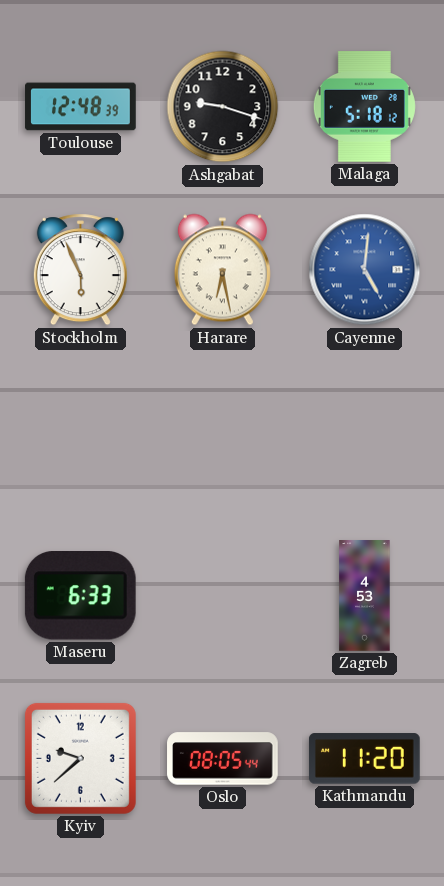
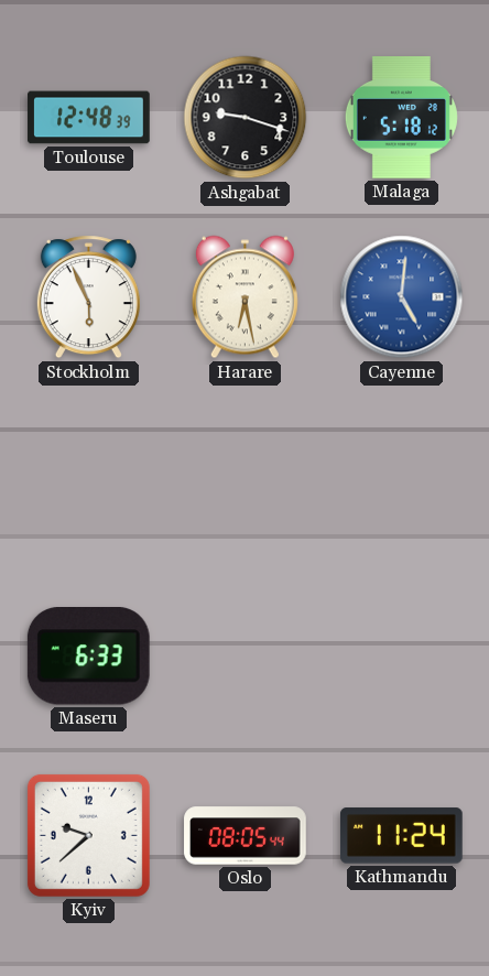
Zagreb: 4:53 -> none (365, 596)
Kathmandu: 11:20 -> 11:24 (402, 836)
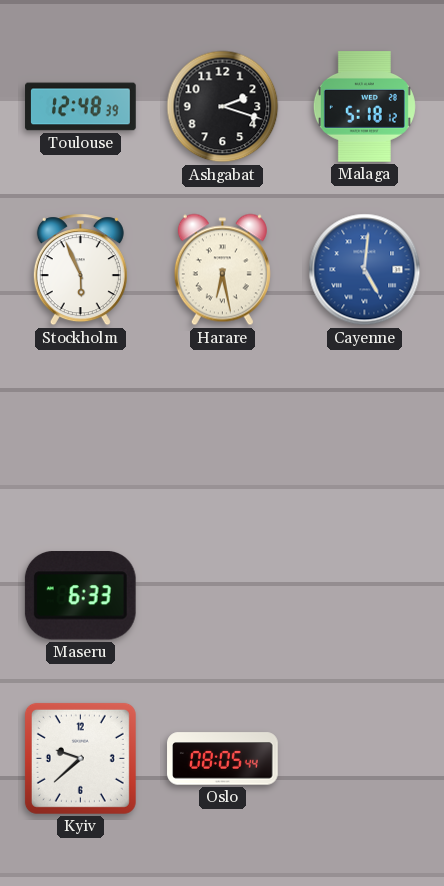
Ashgabat: 9:18 -> 2:18 (223, 107)
Kathmandu: 11:24 -> none (402, 836)
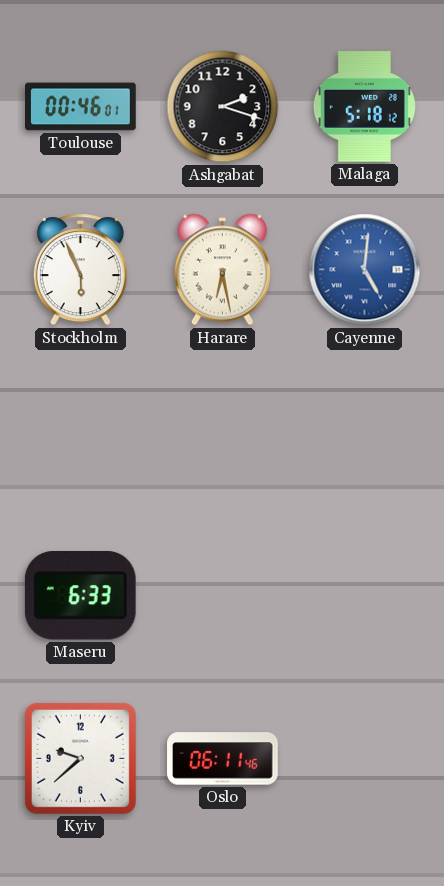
Toulouse: 12:48 -> 00:46 (81, 107)
Oslo: 08:05 -> 06:11 (223, 759)
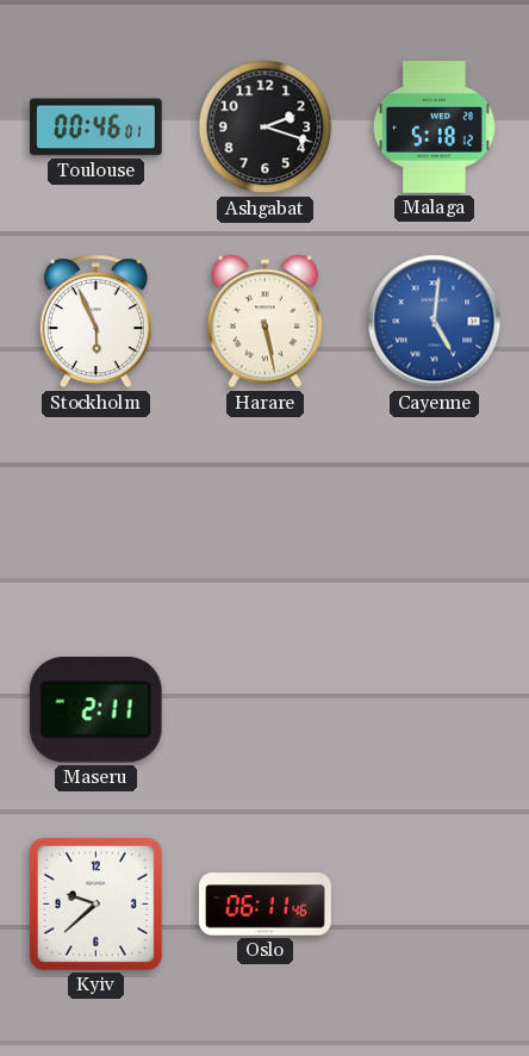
Harare: 6:28 -> 5:28 (264, 322)
Maseru: 6:33 -> 2:11 (95, 710)
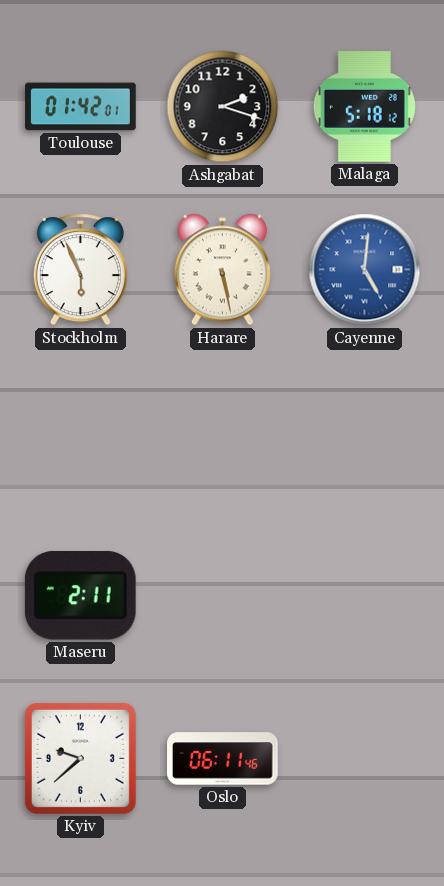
Toulouse: 00:46 -> 01:42 (81, 107)
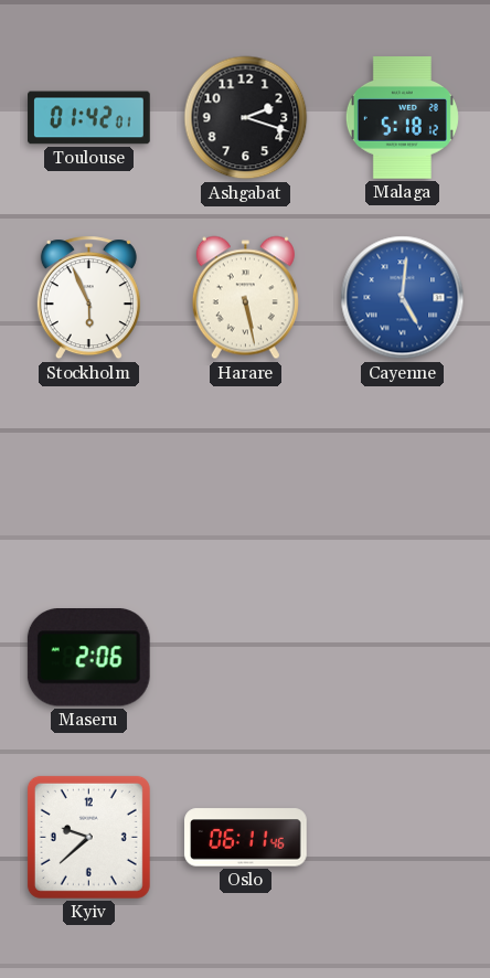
Maseru: 2:11 -> 2:06 (88, 658)
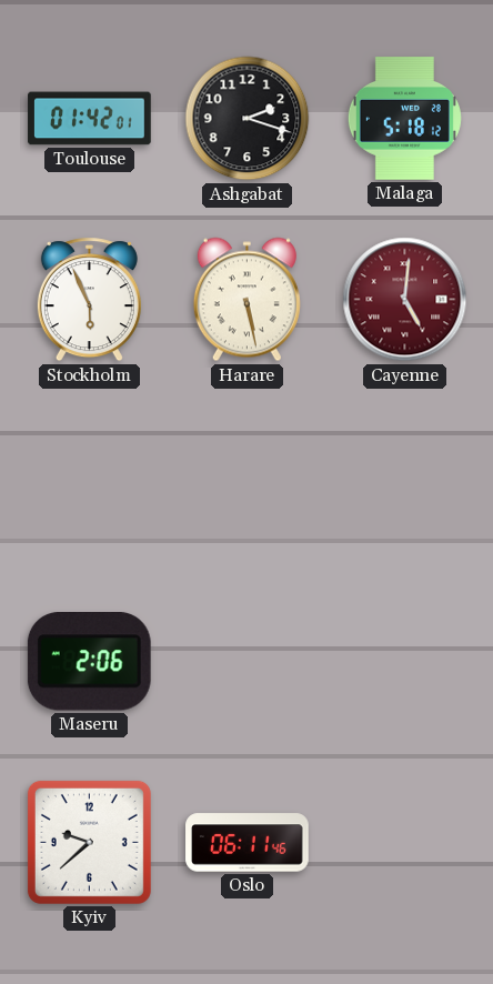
Cayenne dial: blue -> burgundy (405, 300)
